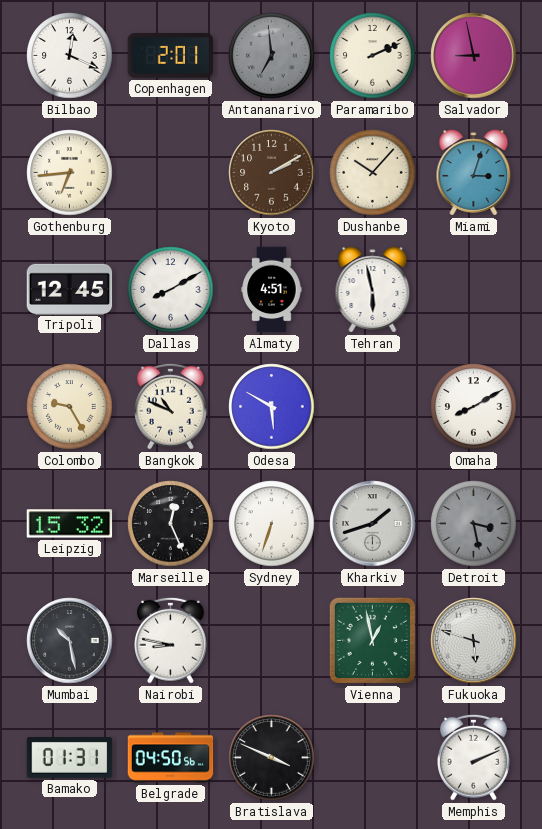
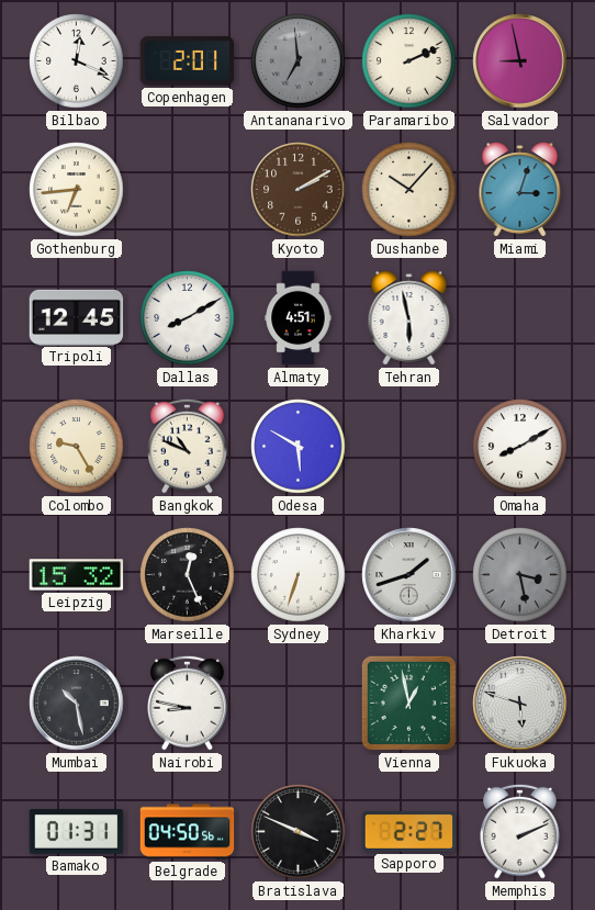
Sapporo: none -> 2:27 (409, 832)
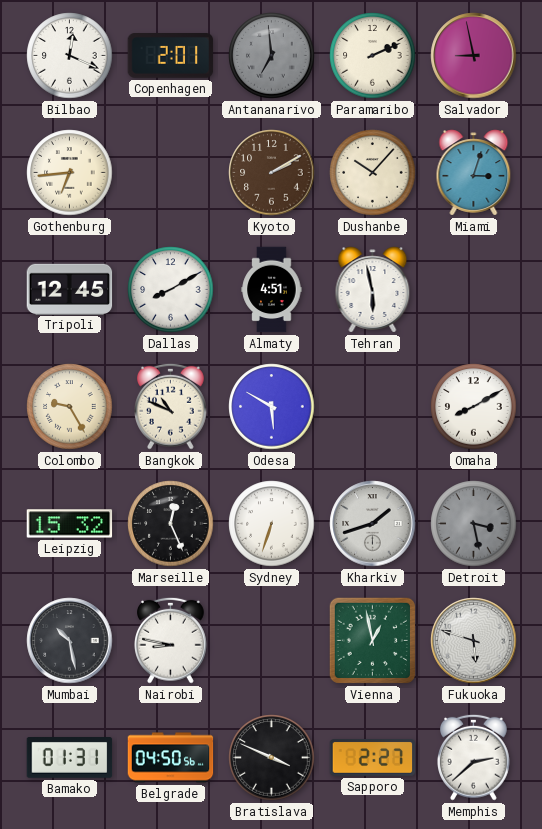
Memphis: 2:11 -> 2:38 (474, 757)
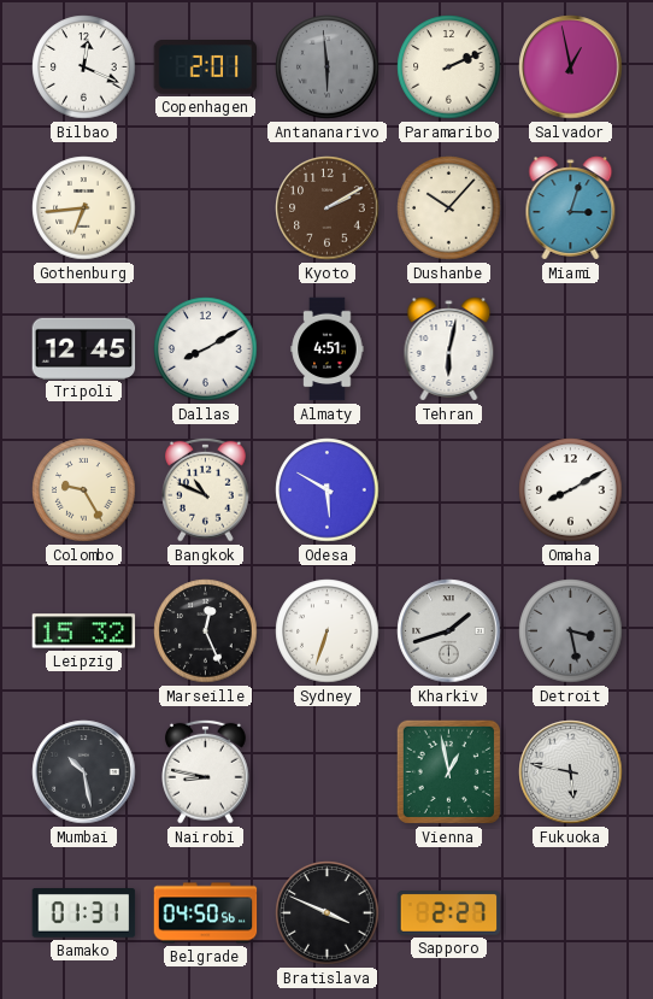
Antananarivo: 6:59 -> 5:59 (328, 67)
Salvador: 8:58 -> 12:58 (571, 67)
Tehran: 5:58 -> 6:02 (449, 349)
Fukuoka: 5:48 -> 5:47 (571, 772)
Memphis: 2:38 -> none (474, 757)
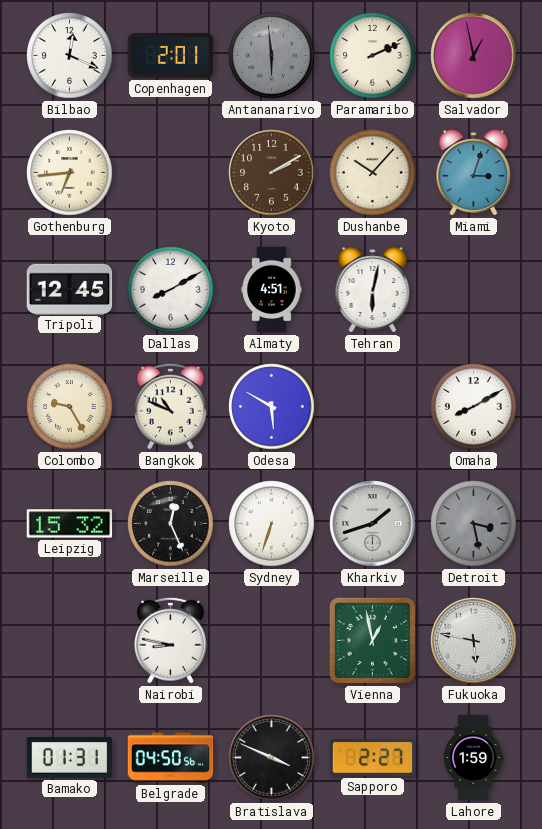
Mumbai: 10:28 -> none (84, 772)
Lahore: none -> 1:59 (473, 758)
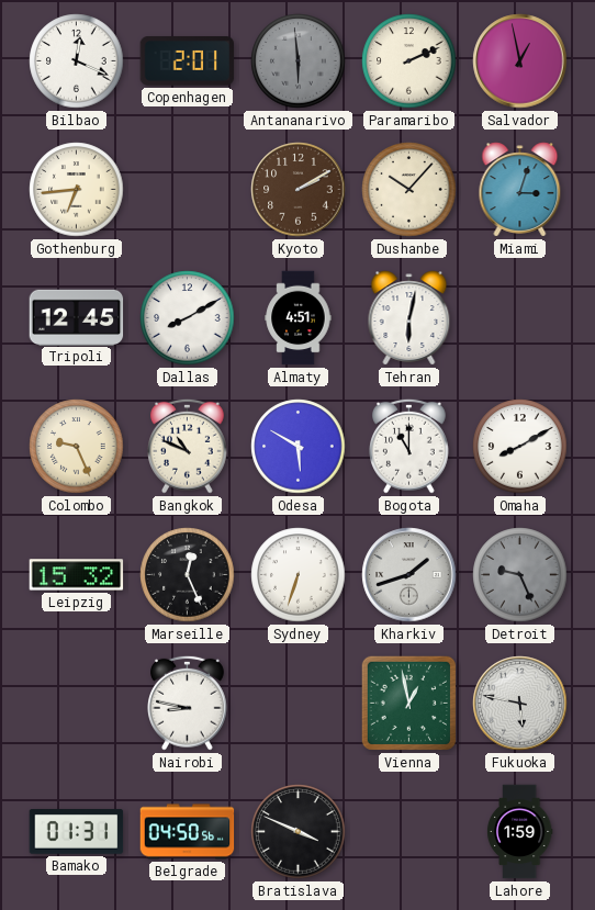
Colombo: 9:25 -> 9:26 (77, 447)
Bogota: none -> 11:00 (409, 446)
Detroit: 3:28 -> 9:26 (520, 575)
Sapporo: 2:27 -> none (373, 758)
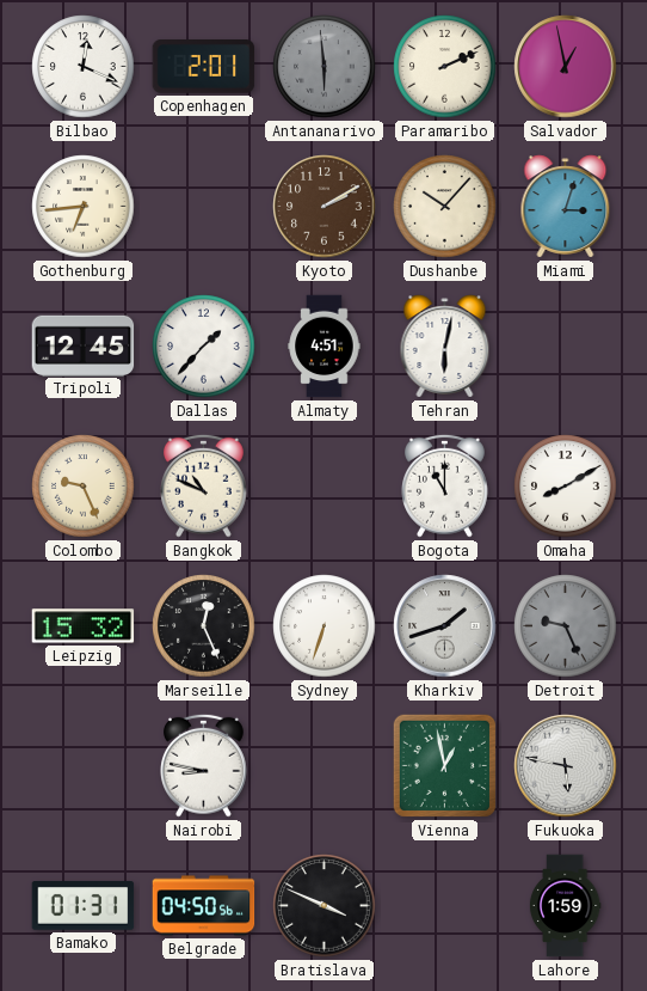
Dallas: 8:10 -> 1:37 (204, 347)
Odesa: 5:50 -> none (299, 447)
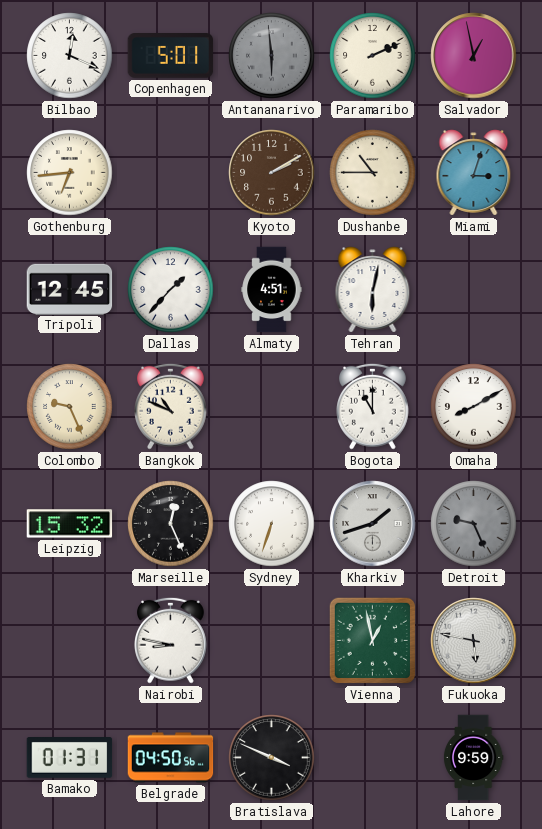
Copenhagen: 2:01 -> 5:01 (171, 56)
Dushanbe: 10:07 -> 10:45 (373, 173)
Lahore: 1:59 -> 9:59 (473, 758)
